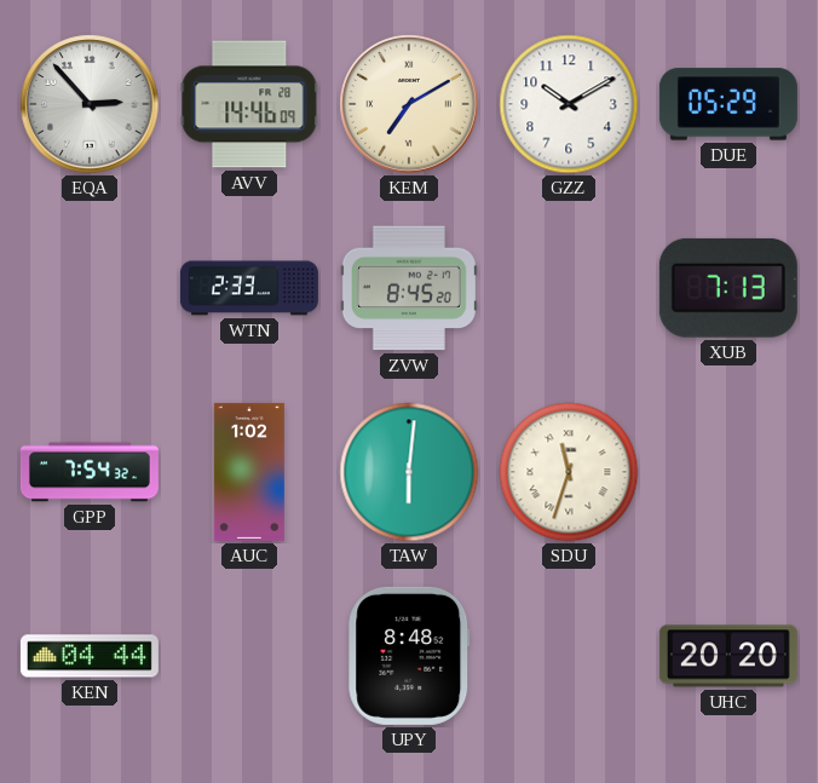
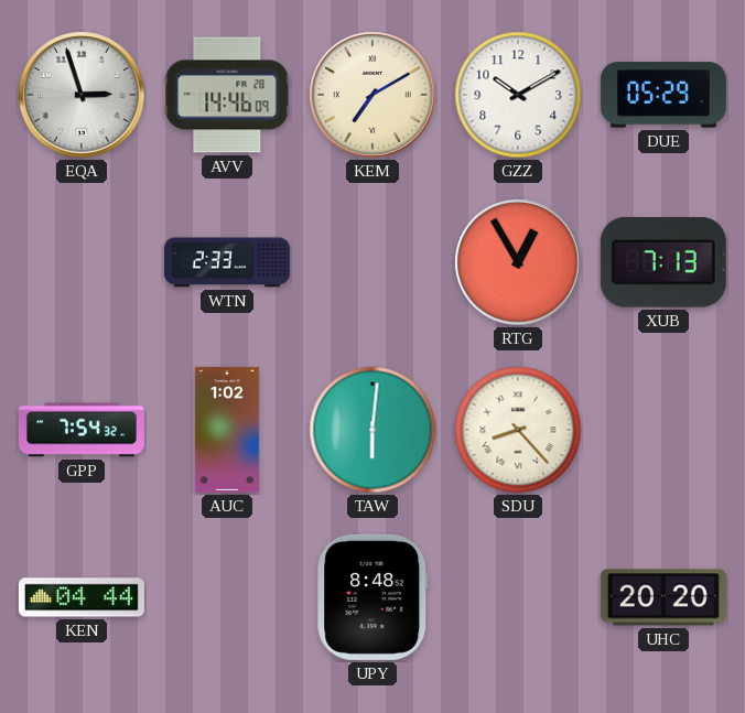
EQA: 2:53 -> 2:57 (82, 95)
ZVW: 8:45 -> none (409, 288)
RTG: none -> 12:55 (518, 262)
SDU: 11:33 -> 8:23 (518, 430)
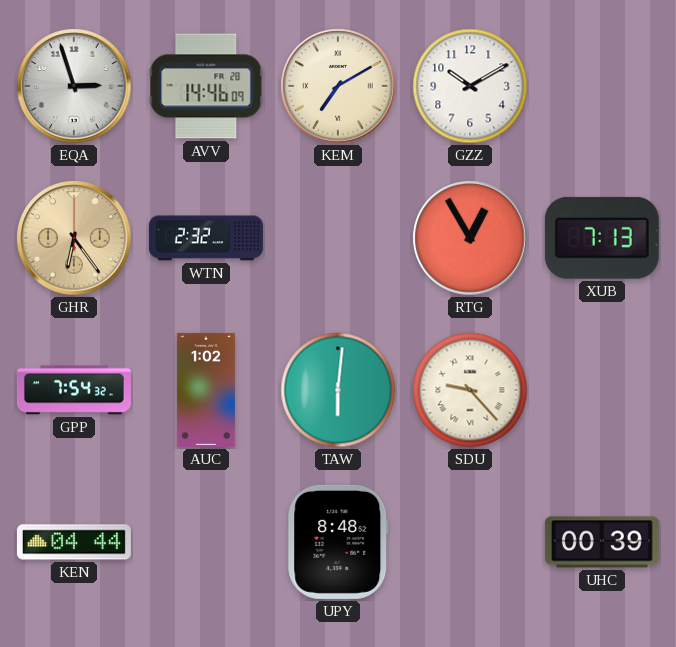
DUE: 05:29 -> none (663, 95)
GHR: none -> 6:24 (74, 238)
WTN: 2:33 -> 2:32 (206, 238)
SDU: 8:23 -> 9:23 (470, 390)
UHC: 20:20 -> 00:39 (602, 542)
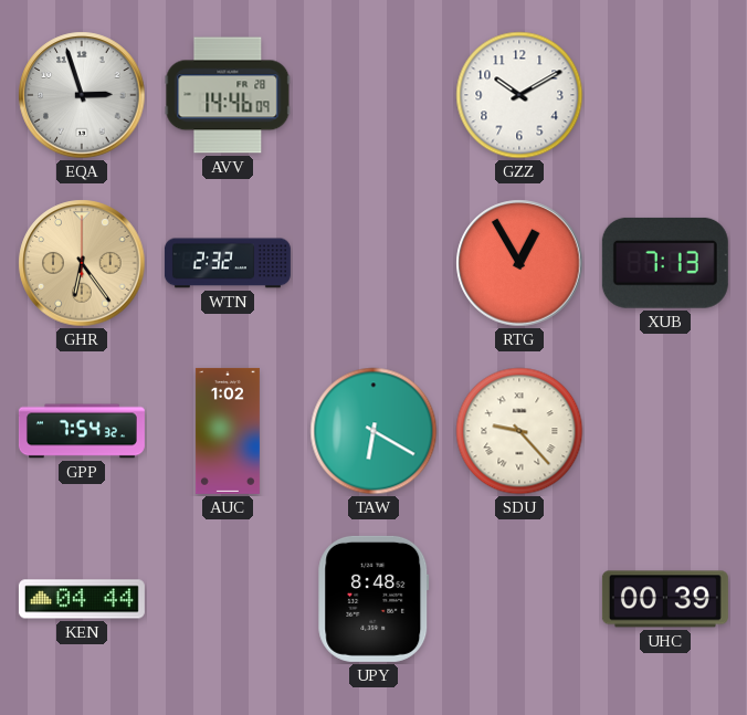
KEM: 7:10 -> none (338, 86)
TAW: 6:01 -> 6:20 (373, 431)
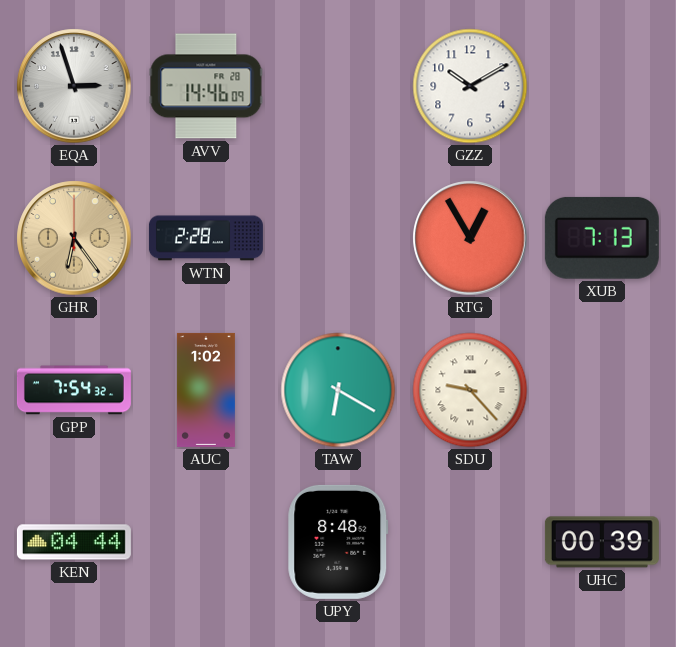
WTN: 2:32 -> 2:28 (206, 238)
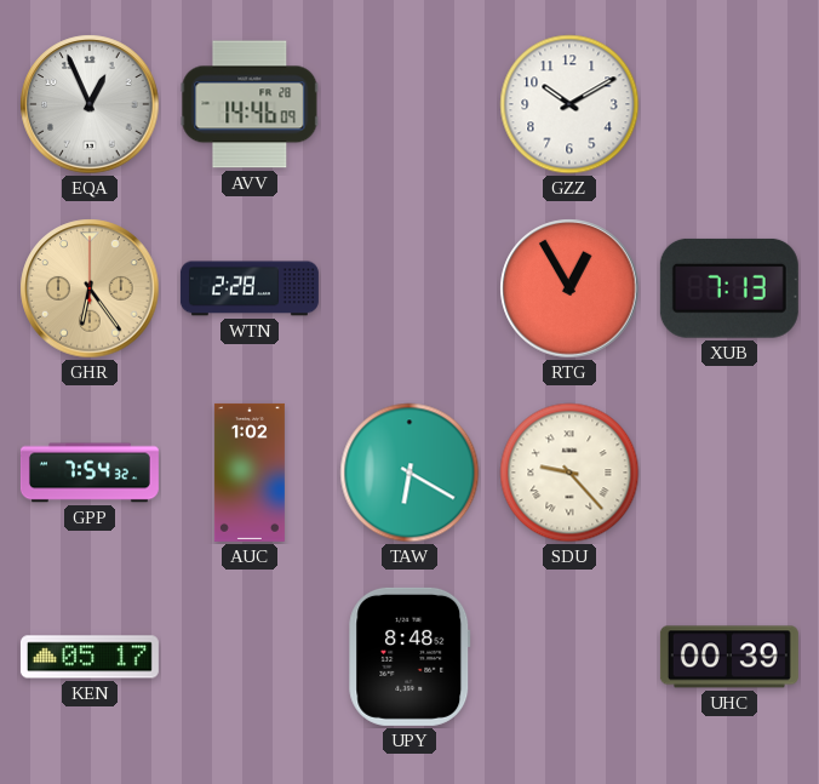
EQA: 2:57 -> 12:56 (90, 104)
KEN: 04:44 -> 05:17 (90, 657)
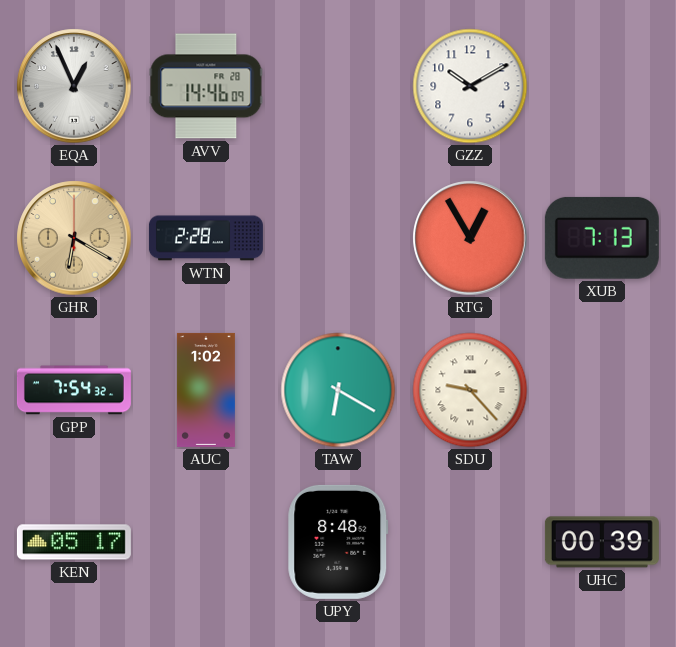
GHR: 6:24 -> 6:20 (74, 238)
